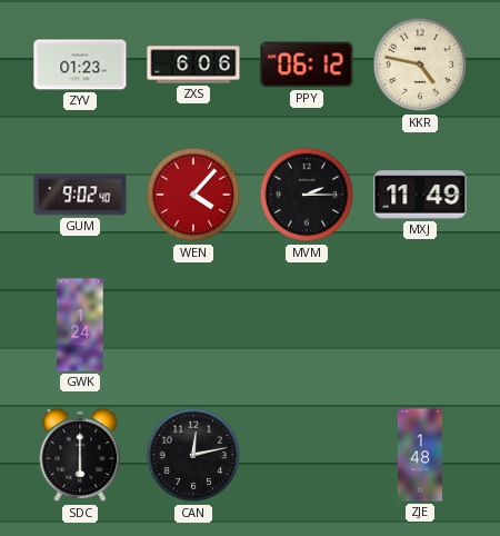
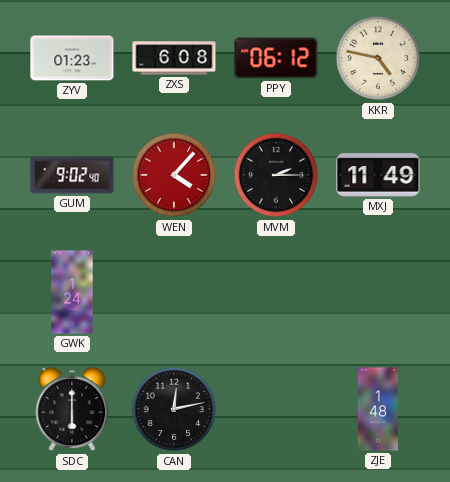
ZXS: 6:06 -> 6:08 (174, 58)
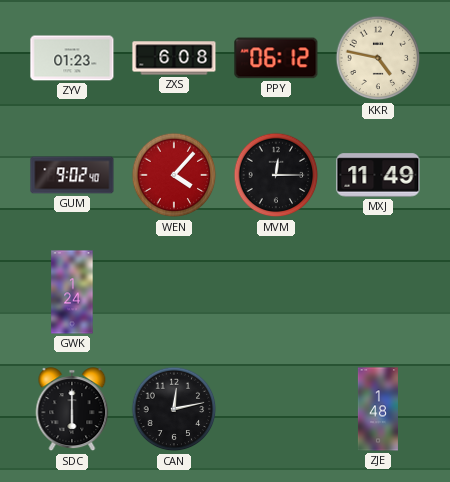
MVM: 2:15 -> 12:15 (276, 175)
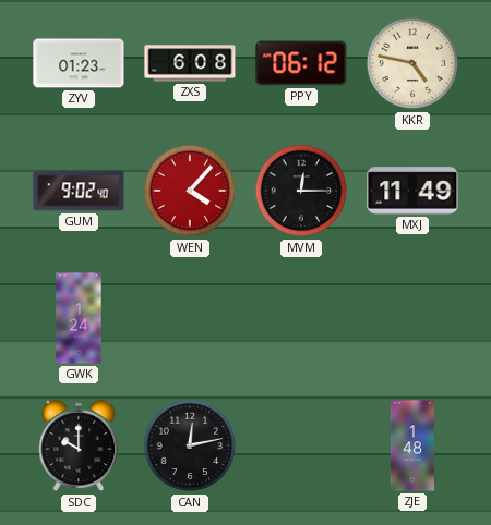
SDC: 6:00 -> 10:00 (79, 447)
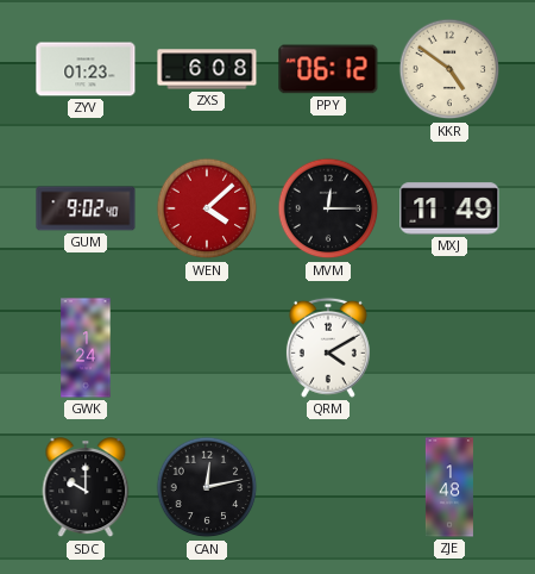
KKR: 4:47 -> 4:51 (449, 69)
WEN: 4:07 -> 4:08 (207, 208)
QRM: none -> 4:10 (328, 348)
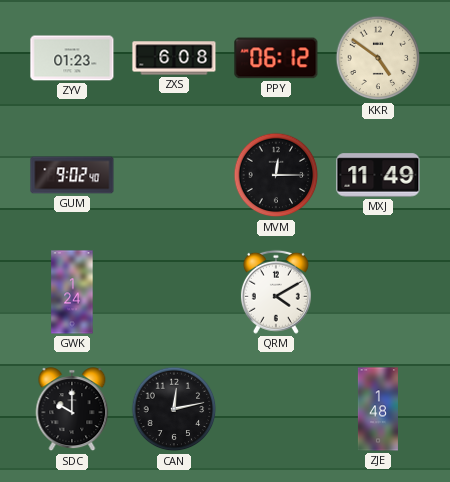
WEN: 4:08 -> none (207, 208)
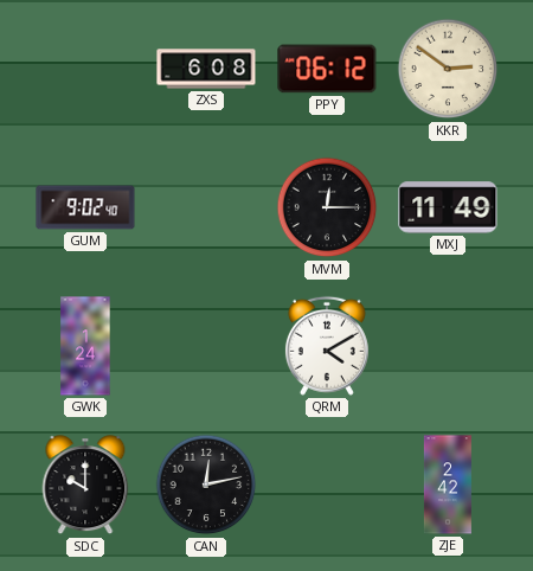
ZYV: 01:23 -> none (72, 58)
KKR: 4:51 -> 2:51 (448, 69)
ZJE: 1:48 -> 2:42 (448, 485)
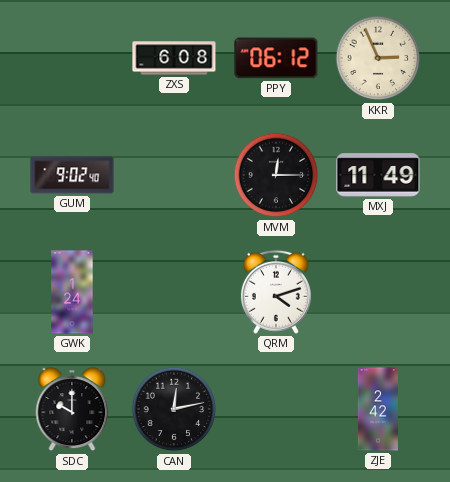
KKR: 2:51 -> 2:56 (378, 58)
QRM: 4:10 -> 4:12 (276, 292)
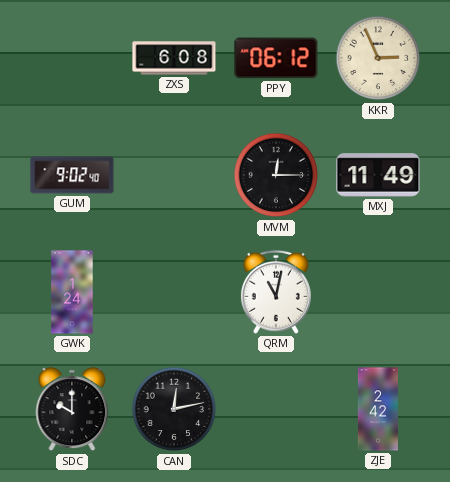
QRM: 4:12 -> 11:02 (276, 292)
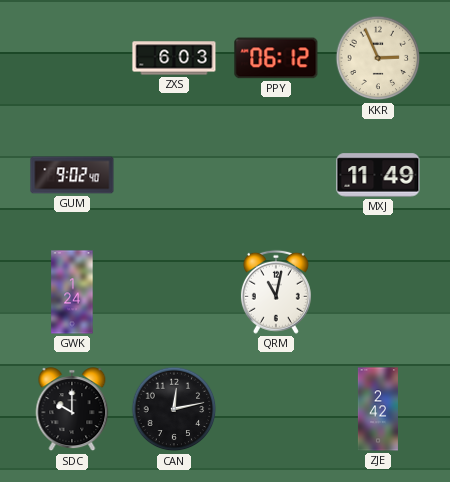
ZXS: 6:08 -> 6:03 (174, 58)
MVM: 12:15 -> none (276, 175)
